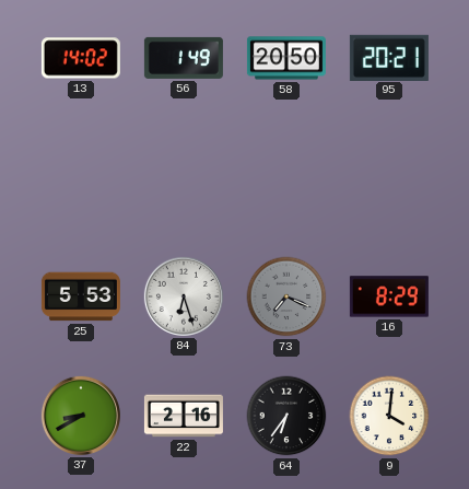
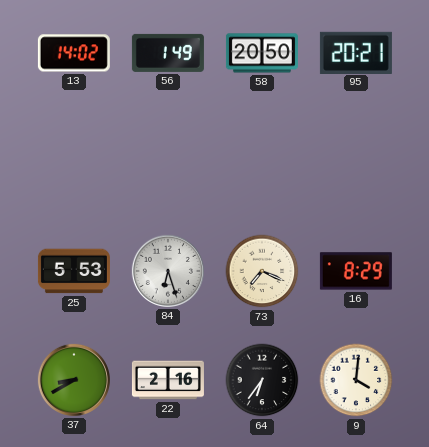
73 dial: grey -> cream (262, 271)
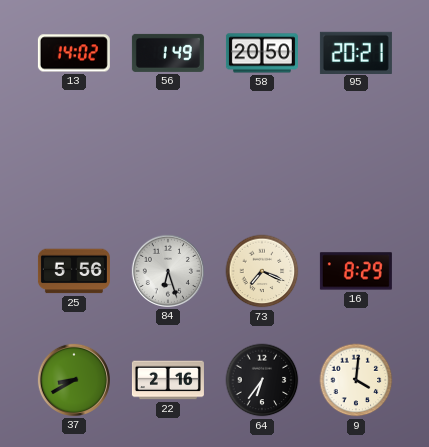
25: 5:53 -> 5:56 (74, 271)
